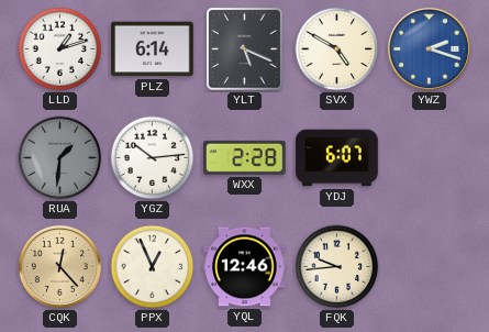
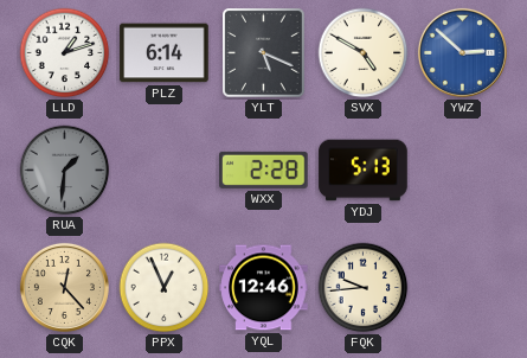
YWZ: 2:18 -> 2:52 (462, 52)
YGZ: 10:14 -> none (153, 158)
YDJ: 6:07 -> 5:13 (364, 171)
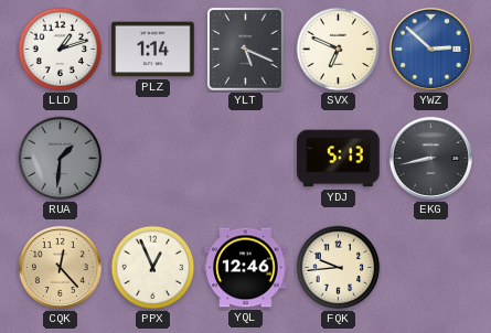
PLZ: 6:14 -> 1:14 (153, 50)
SVX: 4:50 -> 6:49 (339, 50)
WXX: 2:28 -> none (264, 170)
EKG: none -> 8:43 (430, 158)
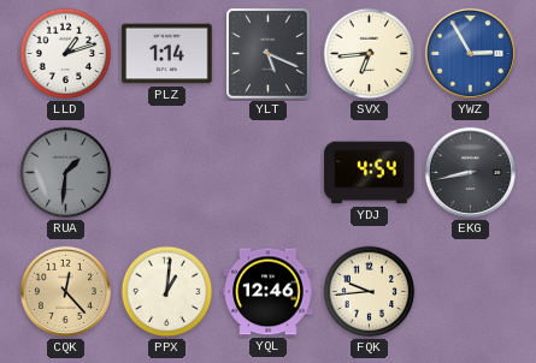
SVX: 6:49 -> 6:44 (370, 54)
YWZ: 2:52 -> 2:55 (470, 53)
YDJ: 5:13 -> 4:54 (370, 173)
PPX: 12:56 -> 1:01 (167, 292)
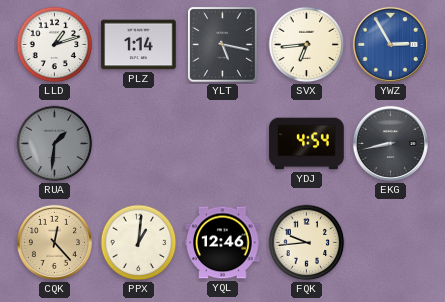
YLT: 5:19 -> 5:17 (223, 45)
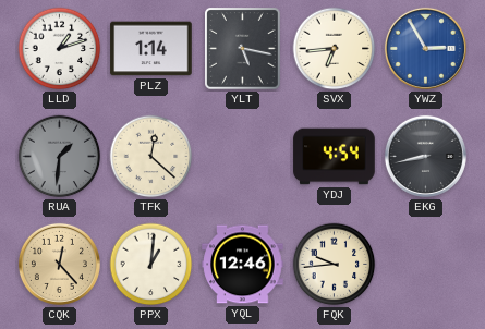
TFK: none -> 12:22 (151, 157)
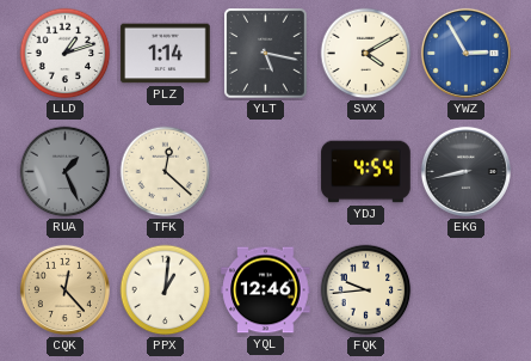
SVX: 6:44 -> 4:10 (366, 54)
RUA: 1:31 -> 1:26 (66, 172)
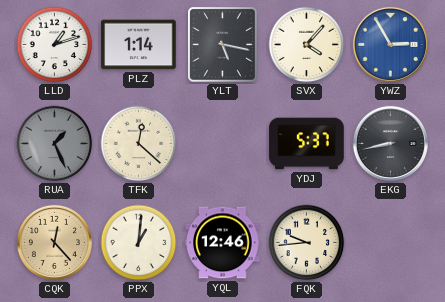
SVX: 4:10 -> 4:07 (307, 45)
YDJ: 4:54 -> 5:37 (307, 144)
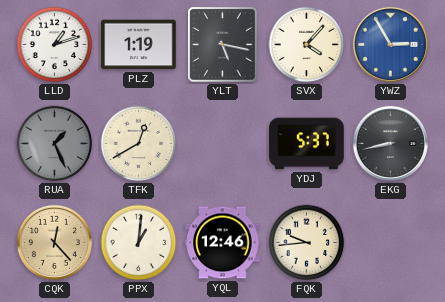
PLZ: 1:14 -> 1:19 (139, 45)
TFK: 12:22 -> 12:40 (139, 144)
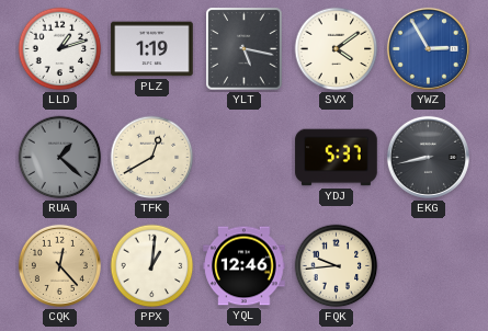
SVX: 4:07 -> 4:09 (337, 49)
RUA: 1:26 -> 1:22 (60, 158)
